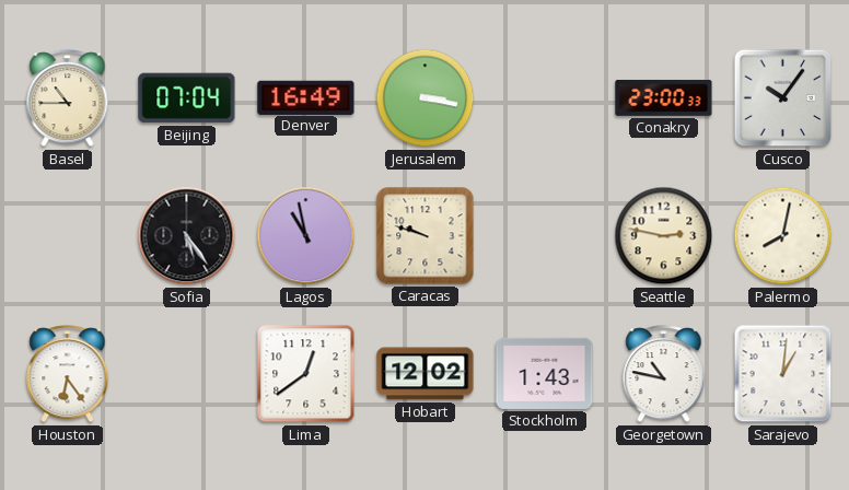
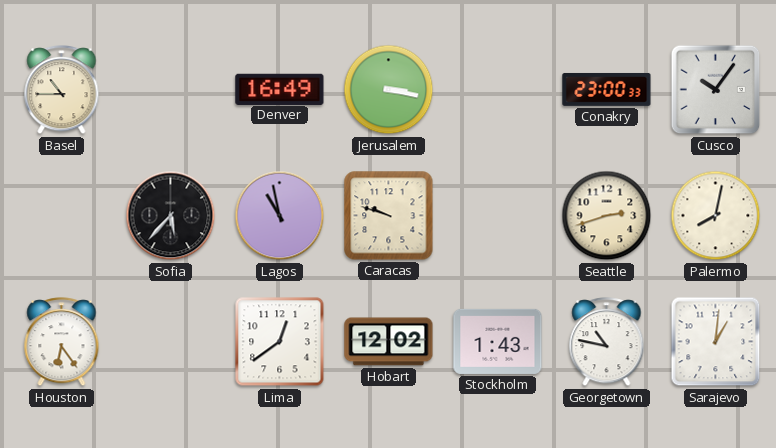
Beijing: 07:04 -> none (187, 98)
Sofia: 5:24 -> 5:37 (171, 216)
Seattle: 2:47 -> 2:42 (607, 216)
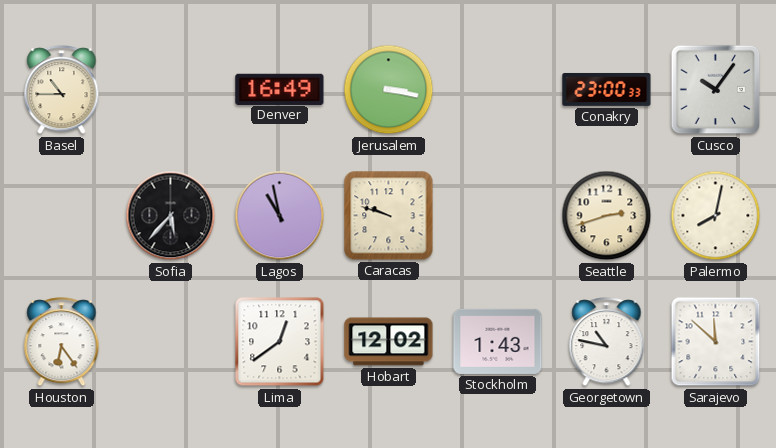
Sarajevo: 1:01 -> 11:52 (716, 342)
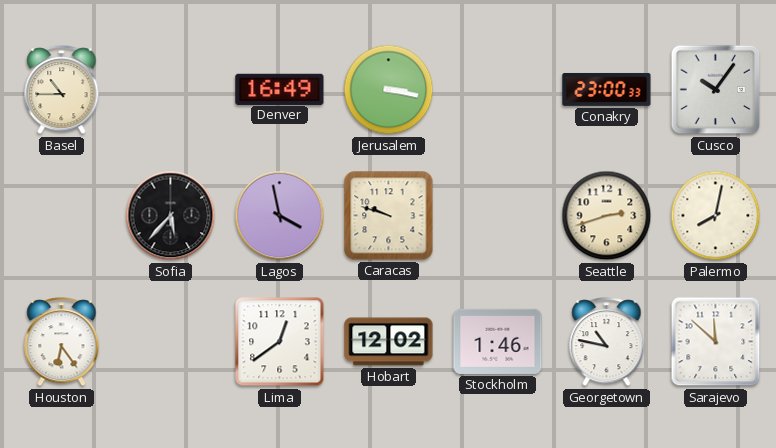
Lagos: 10:58 -> 3:58 (280, 216)
Stockholm: 1:43 -> 1:46 (498, 341)
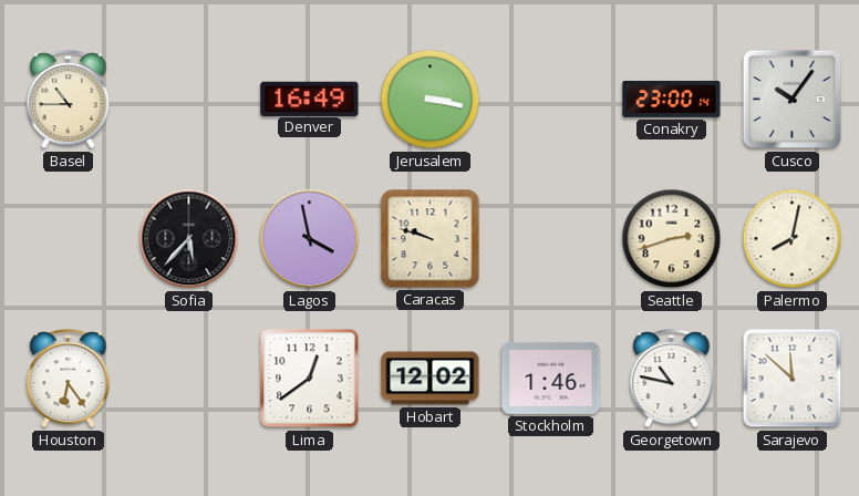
Conakry: 23:00:33 -> 23:00:14 (672, 99)
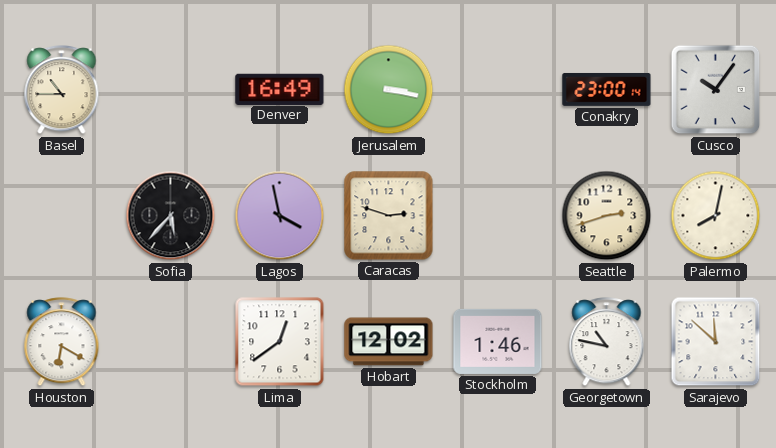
Caracas: 9:48 -> 2:48 (389, 216)
Houston: 6:24 -> 6:20 (62, 342)
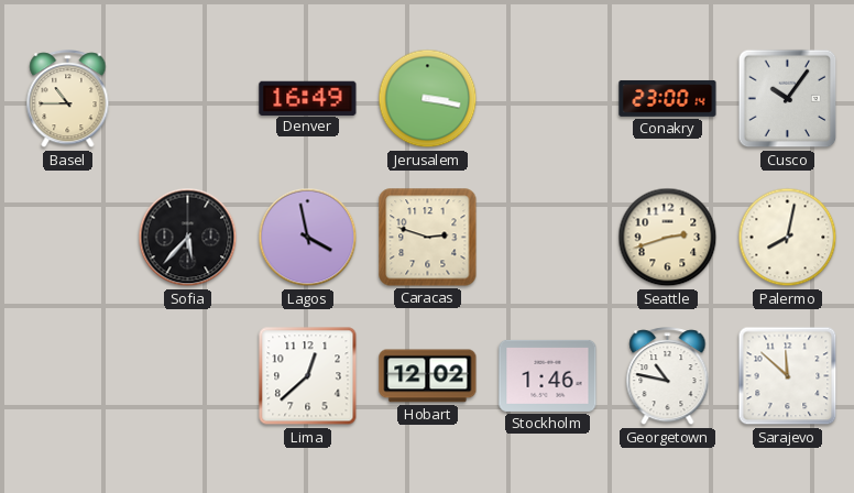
Houston: 6:20 -> none (62, 342)
Lima: 12:39 -> 12:38 (308, 376)
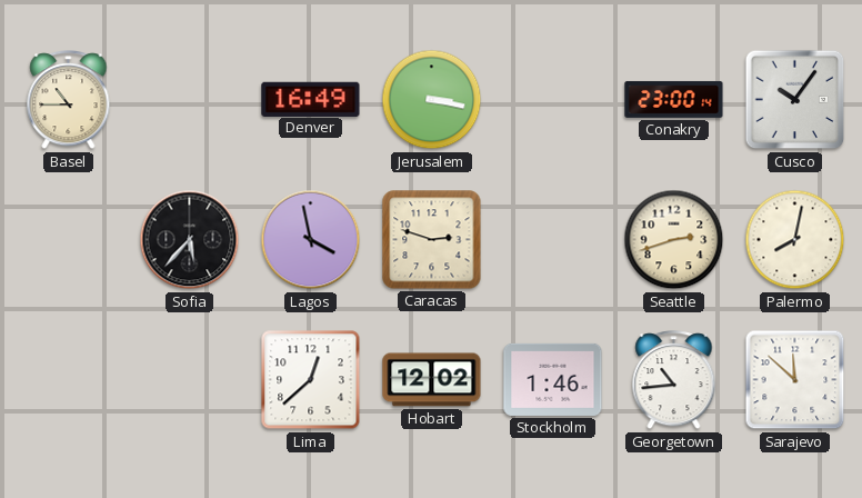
Georgetown: 10:47 -> 10:44 (674, 380)
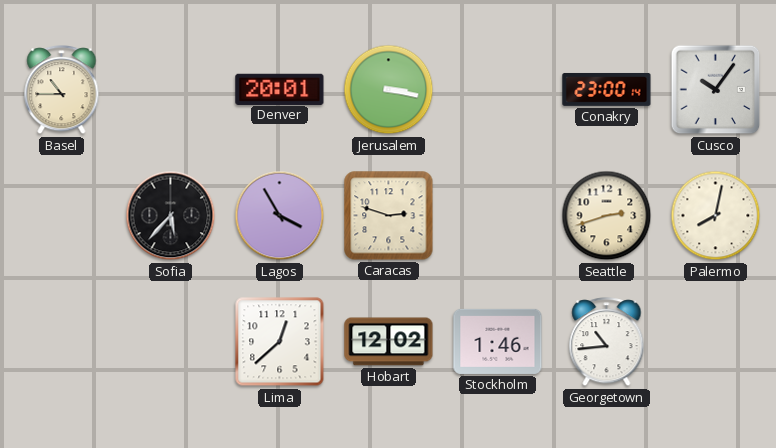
Denver: 16:49 -> 20:01 (280, 89)
Lagos: 3:58 -> 3:55 (280, 216)
Sarajevo: 11:52 -> none (795, 380)
